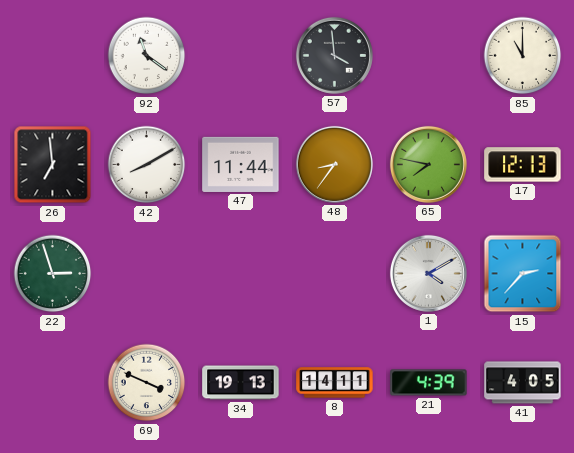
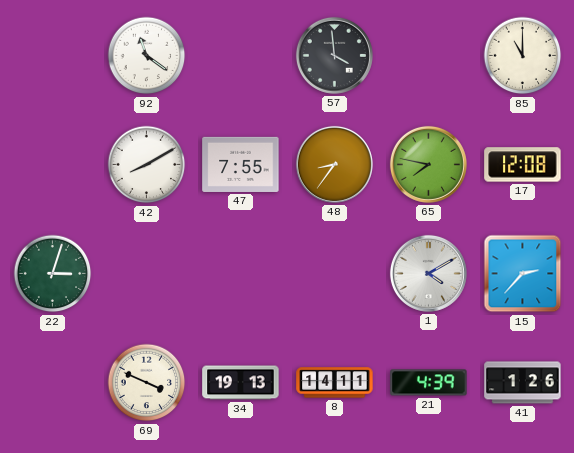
26: 6:59 -> none (53, 165)
47: 11:44 -> 7:55 (241, 164)
17: 12:13 -> 12:08 (523, 165)
22: 2:57 -> 3:03 (53, 274)
41: 4:05 -> 1:26 (523, 383)
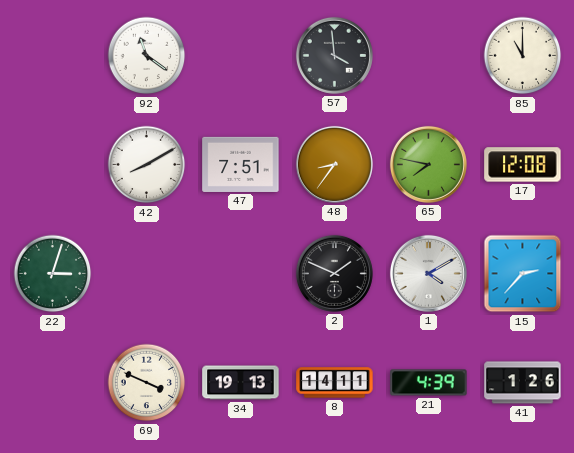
47: 7:55 -> 7:51 (241, 164)
2: none -> 1:49 (334, 273)
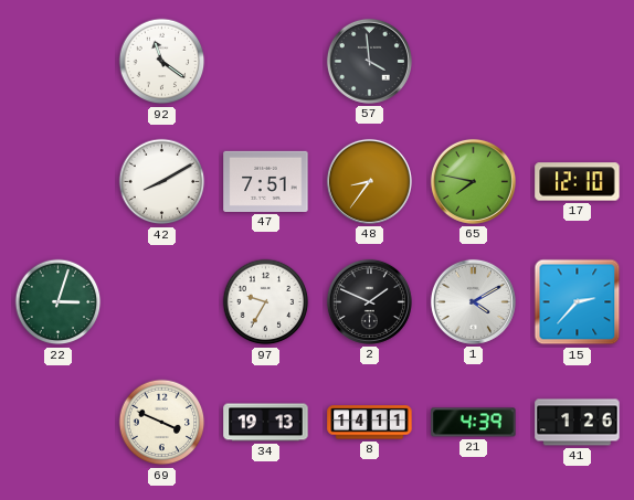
85: 11:00 -> none (523, 56)
17: 12:08 -> 12:10 (578, 182)
97: none -> 9:35 (266, 302)
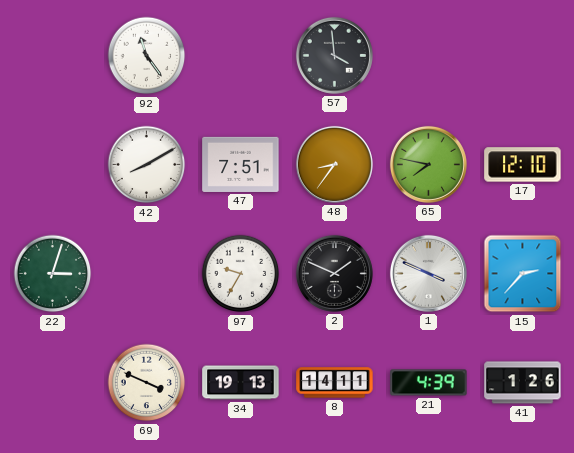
92: 11:21 -> 11:24 (147, 56)
1: 4:10 -> 3:49 (428, 273)
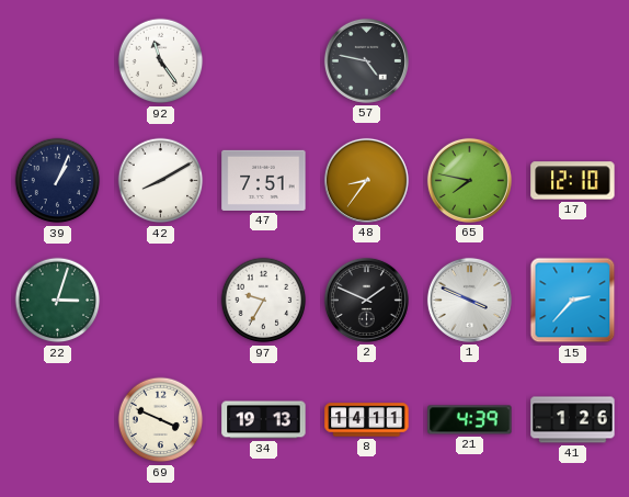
57: 3:59 -> 4:47 (366, 60)
39: none -> 1:04 (58, 181)
